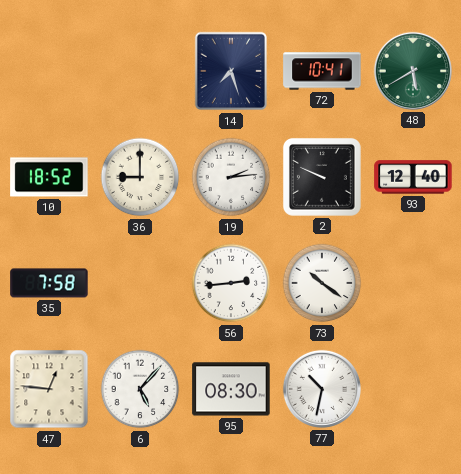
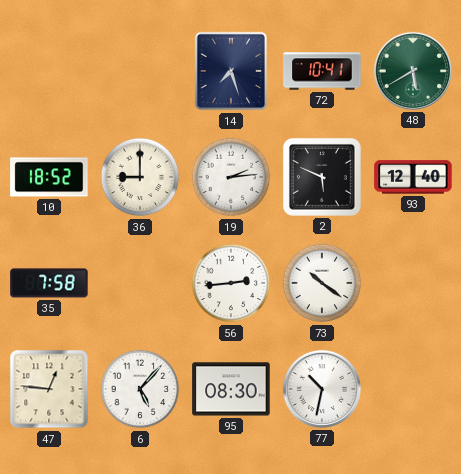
2: 9:49 -> 5:49 (322, 177)
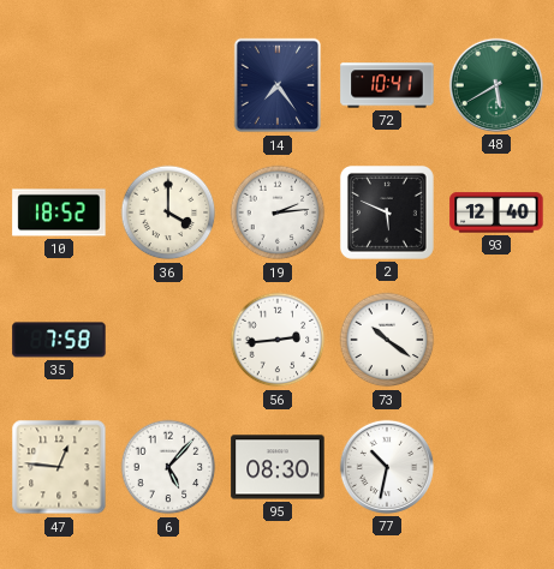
14: 7:27 -> 7:24 (276, 85)
36: 9:00 -> 4:00 (168, 212)
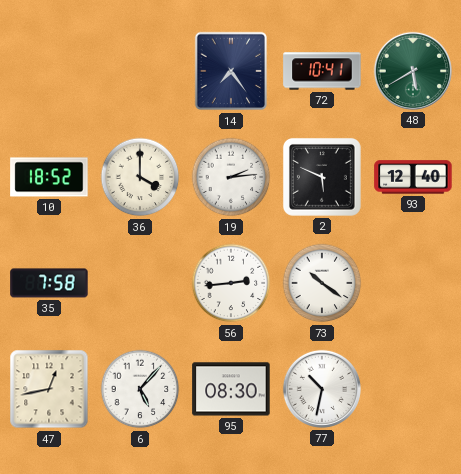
47: 12:46 -> 12:43 (49, 389)
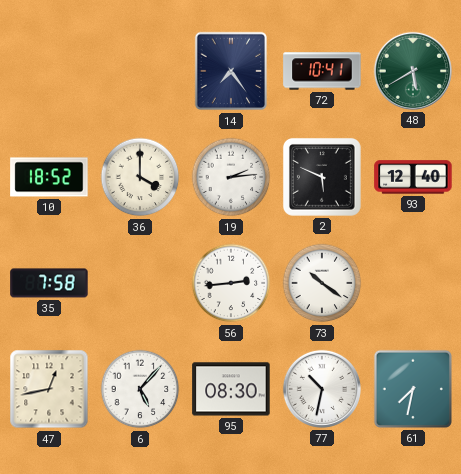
61: none -> 7:32 (413, 389)
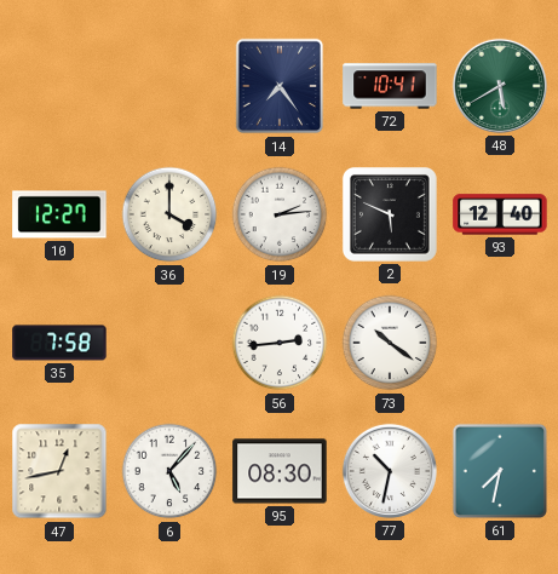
10: 18:52 -> 12:27 (59, 214)
